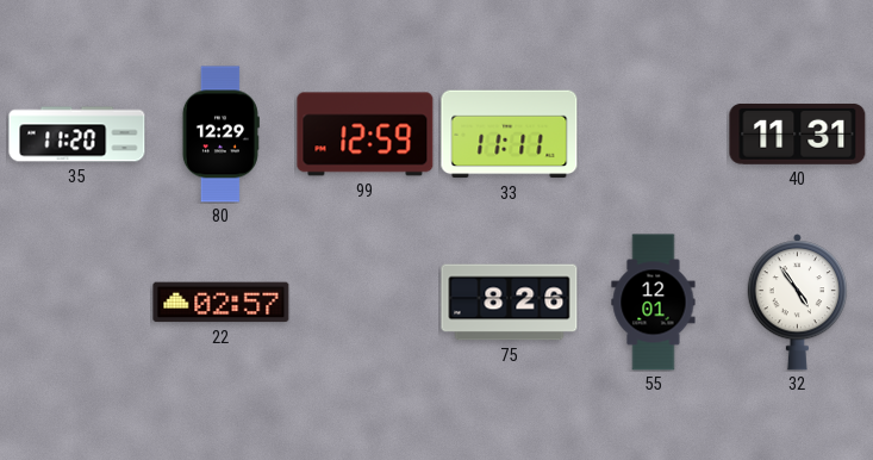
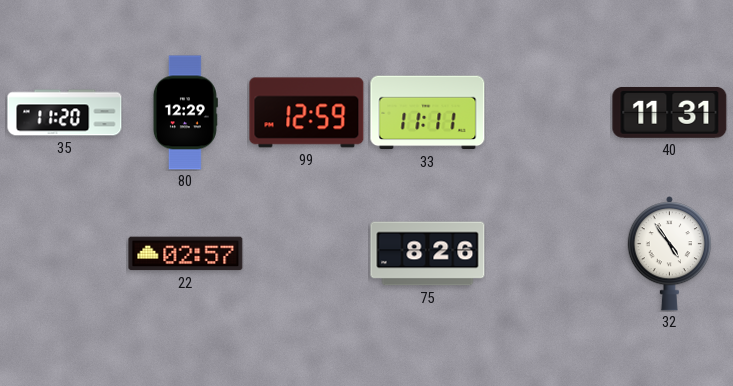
55: 12:01 -> none (654, 303)
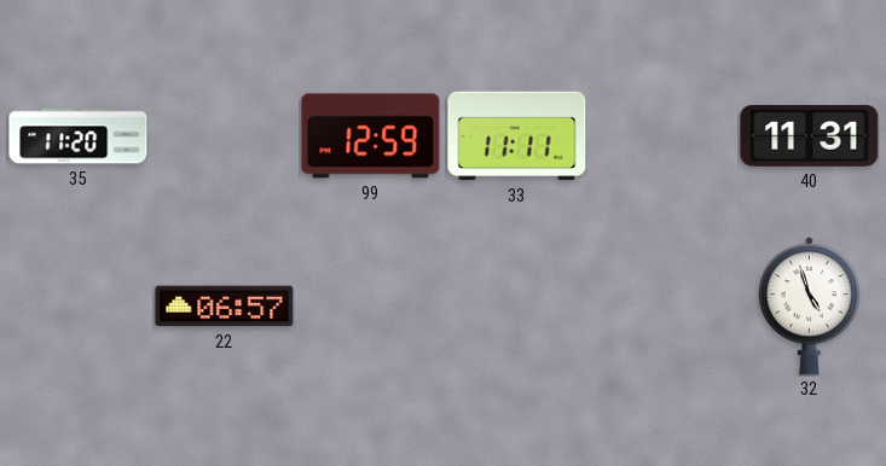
80: 12:29 -> none (185, 113)
22: 02:57 -> 06:57 (225, 307)
75: 8:26 -> none (428, 254)
32: 4:54 -> 4:57 (809, 307)
